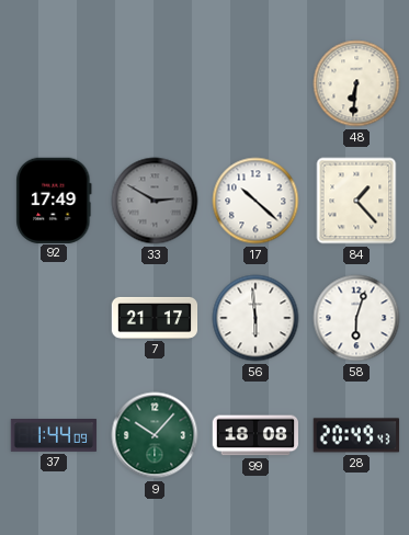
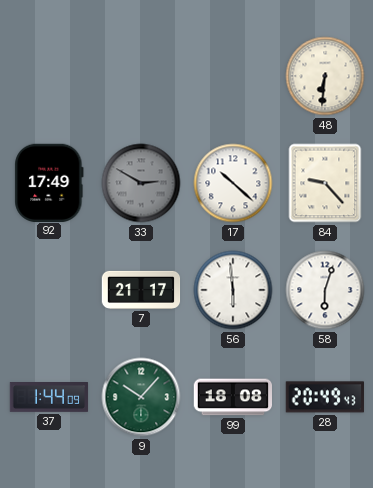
84: 1:23 -> 9:23 (325, 183)
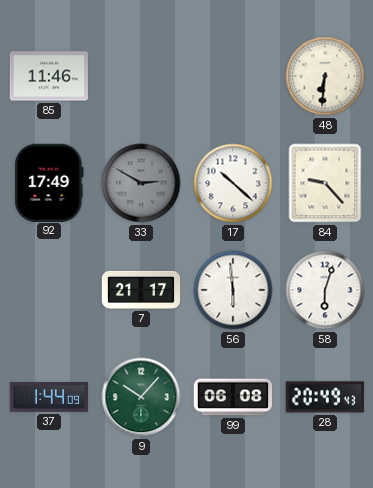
85: none -> 11:46 (49, 76)
99: 18:08 -> 06:08 (232, 397)
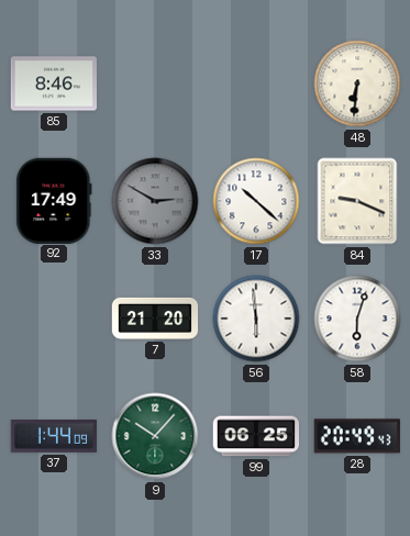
85: 11:46 -> 8:46 (54, 83)
84: 9:23 -> 9:19 (357, 201)
7: 21:17 -> 21:20 (155, 319)
99: 06:08 -> 06:25 (255, 436)
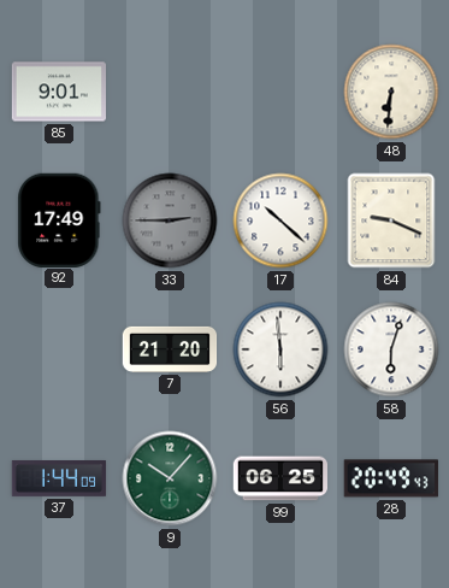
85: 8:46 -> 9:01 (59, 92)
33: 2:50 -> 2:45 (170, 220)
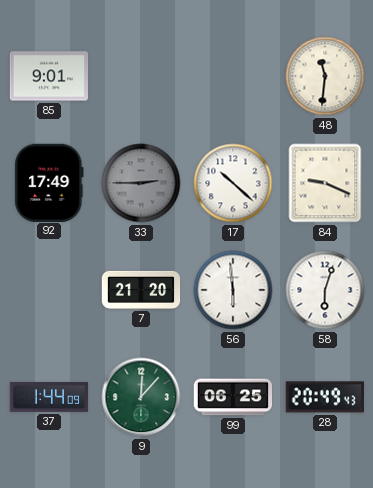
48: 6:31 -> 11:31 (325, 76)
9: 10:07 -> 12:07 (141, 397)
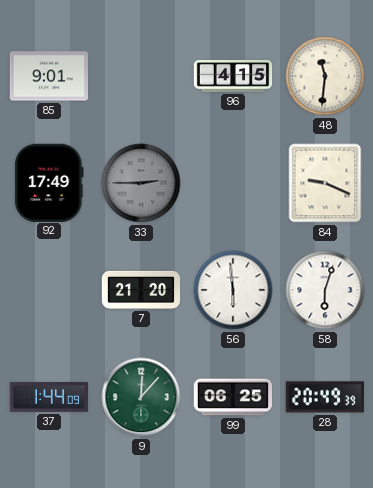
96: none -> 4:15 (233, 77)
17: 10:22 -> none (233, 183)
28: 20:49:43 -> 20:49:39 (325, 397)
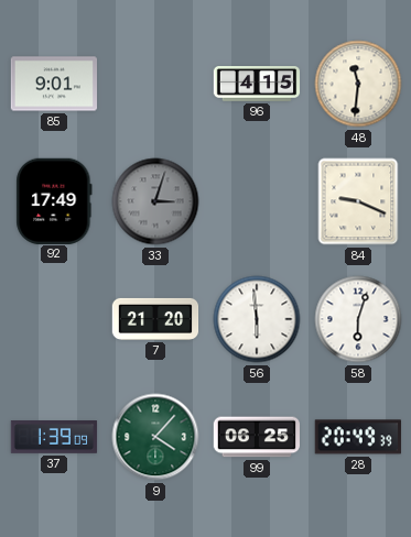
33: 2:45 -> 3:03 (155, 201)
37: 1:44 -> 1:39 (54, 438)
9: 12:07 -> 4:07 (155, 437)
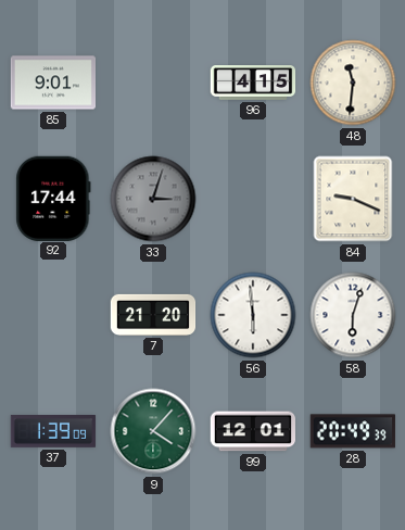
92: 17:49 -> 17:44 (53, 198)
99: 06:25 -> 12:01 (252, 431)
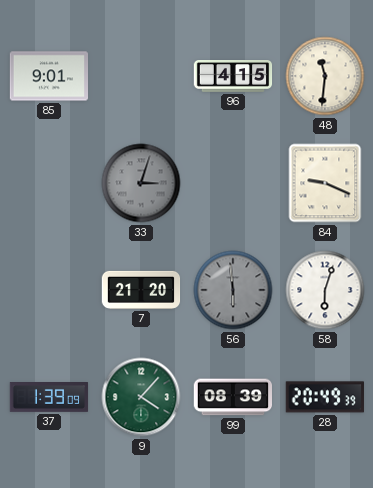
92: 17:44 -> none (53, 198)
56 dial: white -> grey (233, 290)
99: 12:01 -> 08:39 (232, 397)
